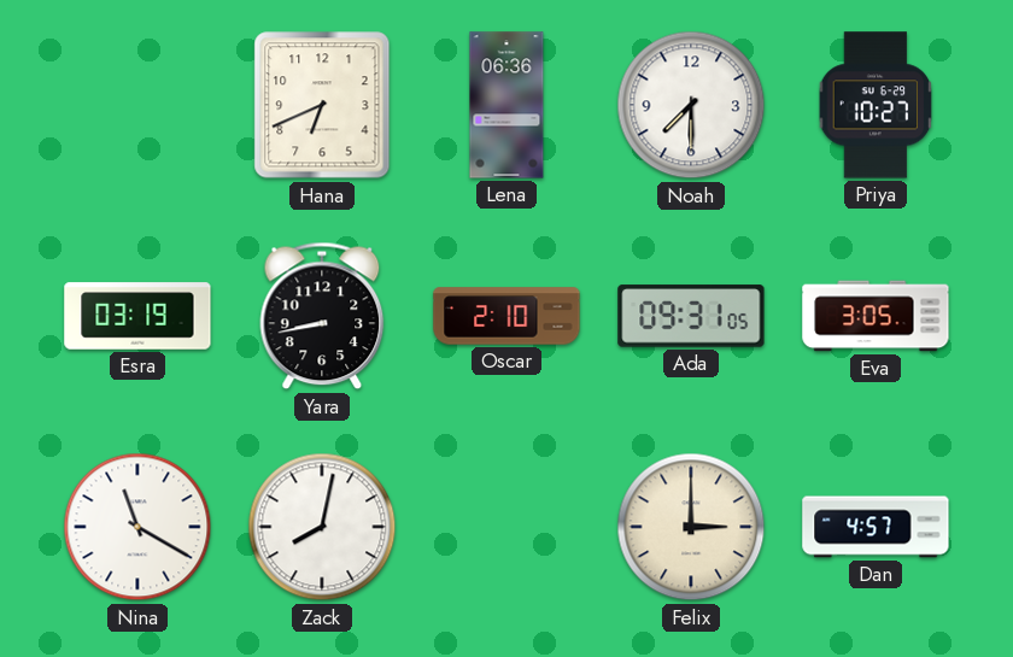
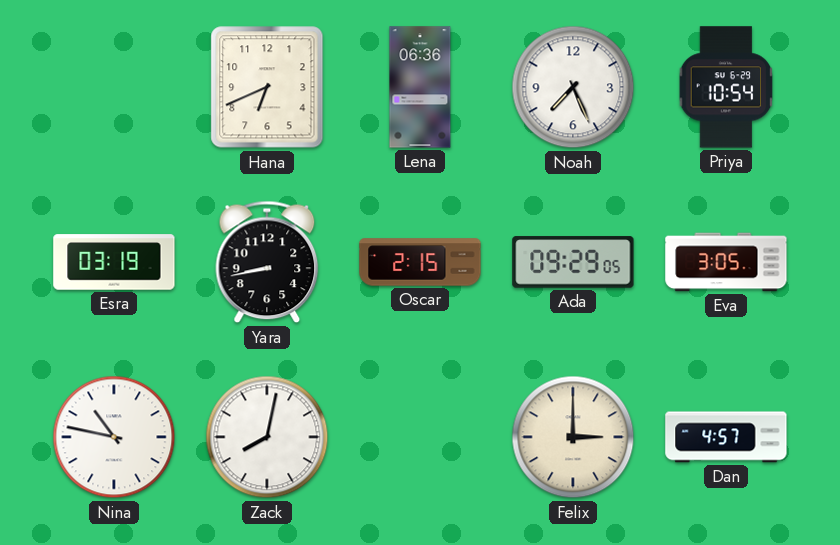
Noah: 7:30 -> 7:26 (573, 87)
Priya: 10:27 -> 10:54 (726, 87)
Oscar: 2:10 -> 2:15 (420, 262)
Ada: 09:31 -> 09:29 (573, 262)
Nina: 11:20 -> 10:47 (114, 437)
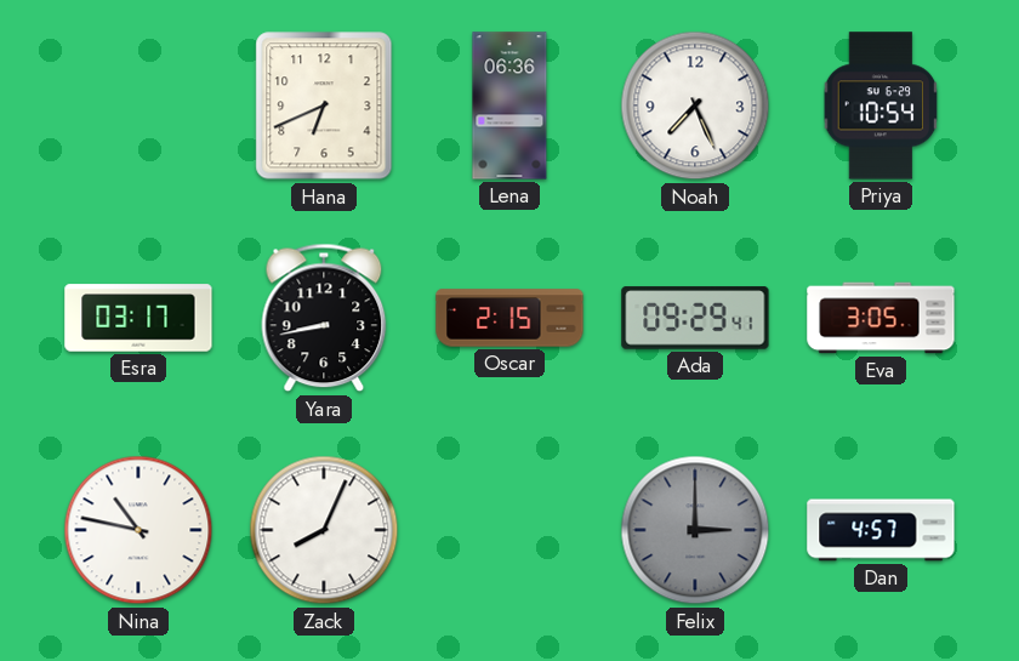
Esra: 03:19 -> 03:17 (138, 318)
Ada: 09:29:05 -> 09:29:41 (695, 318)
Zack: 8:02 -> 8:04 (324, 530)
Felix dial: cream -> grey (695, 530)
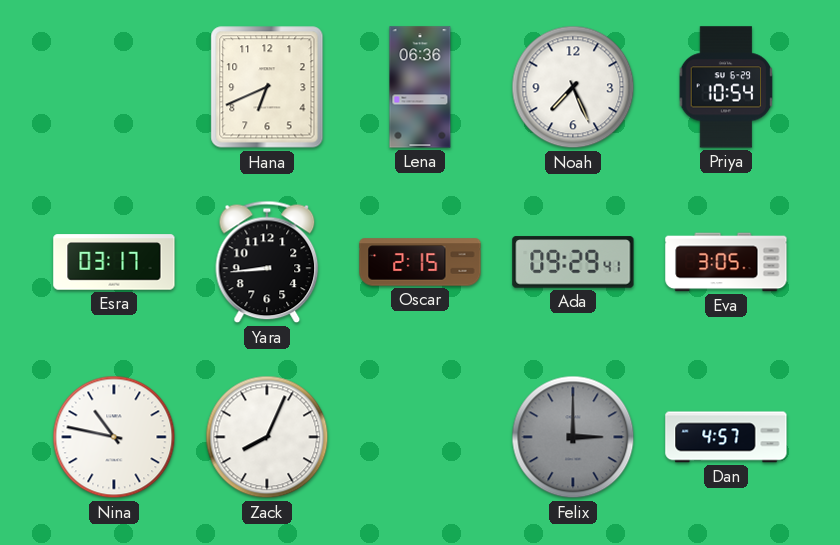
Yara: 8:43 -> 8:44 (267, 262)
